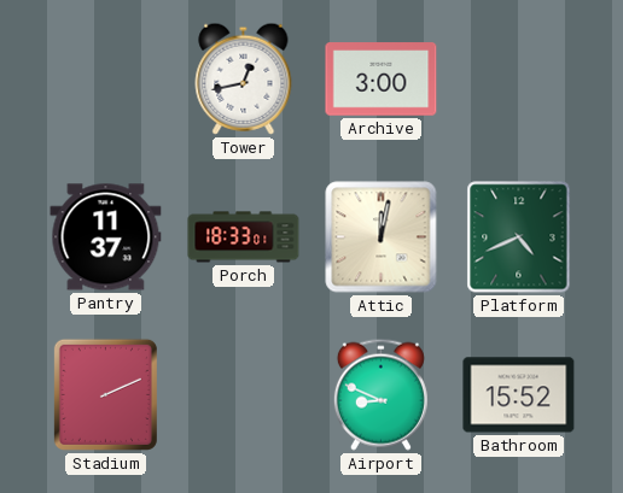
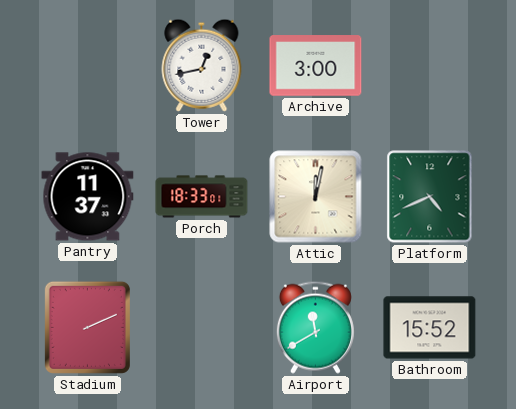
Airport: 8:49 -> 11:40 (315, 327)
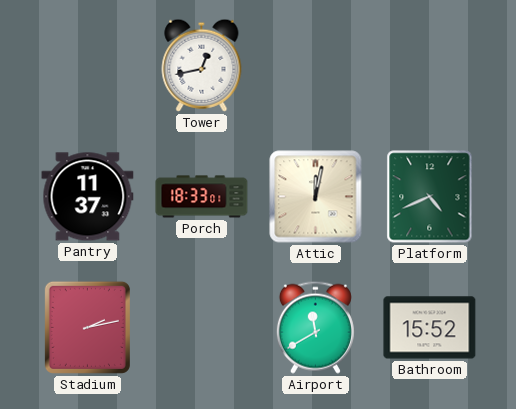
Archive: 3:00 -> none (316, 66)
Stadium: 2:11 -> 2:13 (87, 327)
